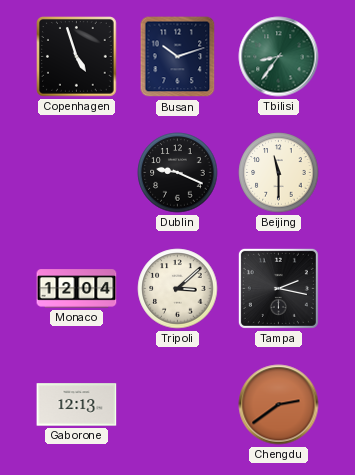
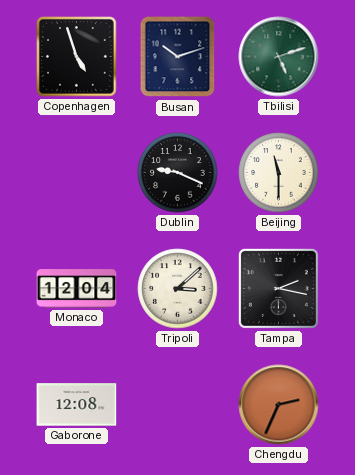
Tbilisi: 8:36 -> 5:12 (279, 57)
Gaborone: 12:13 -> 12:08 (77, 405)
Chengdu: 2:39 -> 2:34 (279, 405)
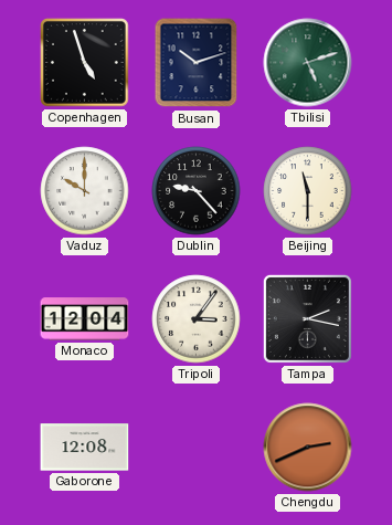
Vaduz: none -> 10:00 (85, 191)
Dublin: 9:19 -> 9:23 (197, 191)
Tripoli: 3:08 -> 3:06 (197, 319)
Chengdu: 2:34 -> 2:41 (308, 448)
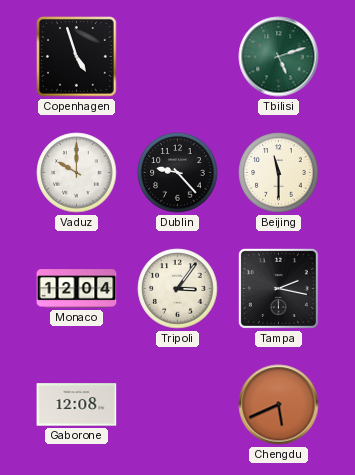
Busan: 10:12 -> none (197, 63)
Chengdu: 2:41 -> 5:41 (279, 405)
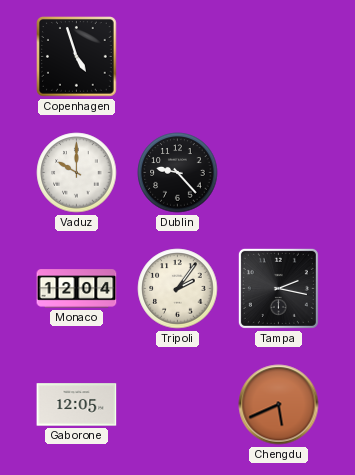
Tbilisi: 5:12 -> none (279, 57)
Beijing: 11:30 -> none (279, 173)
Tripoli: 3:06 -> 2:06 (178, 289)
Gaborone: 12:08 -> 12:05 (77, 405)
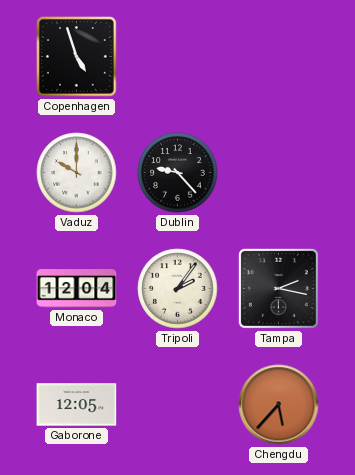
Chengdu: 5:41 -> 5:37 (279, 405)
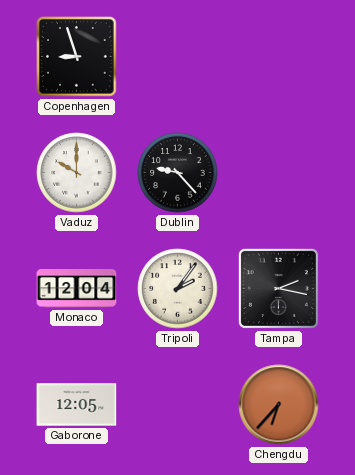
Copenhagen: 4:57 -> 8:57 (77, 57)
Chengdu: 5:37 -> 6:37 (279, 405)
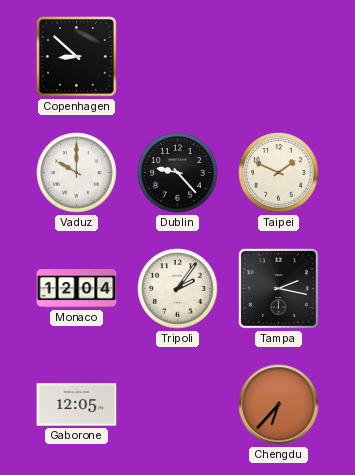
Copenhagen: 8:57 -> 8:52 (77, 57)
Taipei: none -> 1:49 (279, 173)
